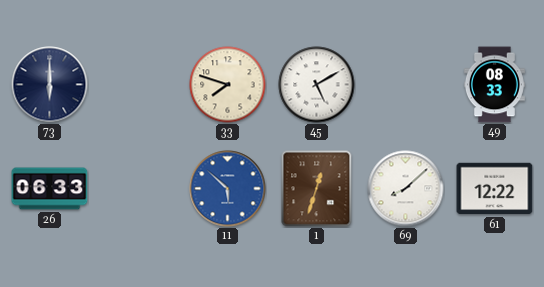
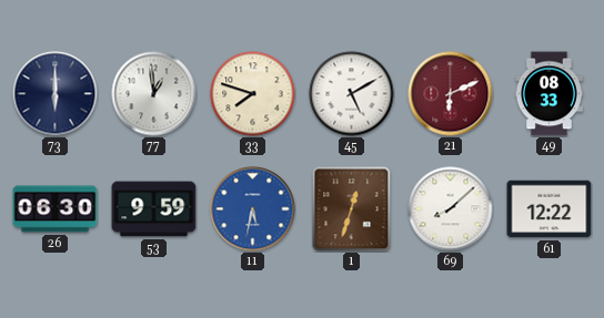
77: none -> 12:59 (154, 94)
21: none -> 6:11 (451, 94)
26: 06:33 -> 06:30 (56, 209)
53: none -> 9:59 (154, 209)
11: 5:52 -> 5:32 (253, 209)
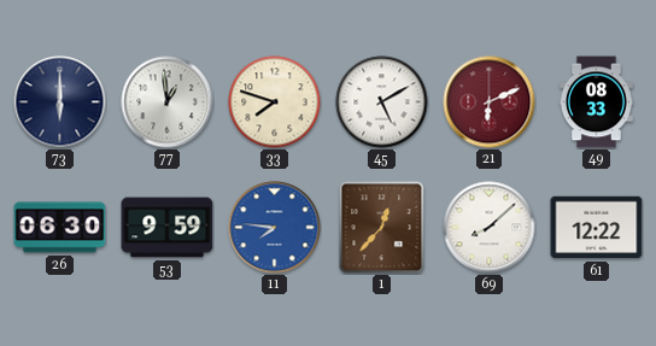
11: 5:32 -> 7:46 (275, 228)
1: 12:33 -> 12:37 (382, 228)
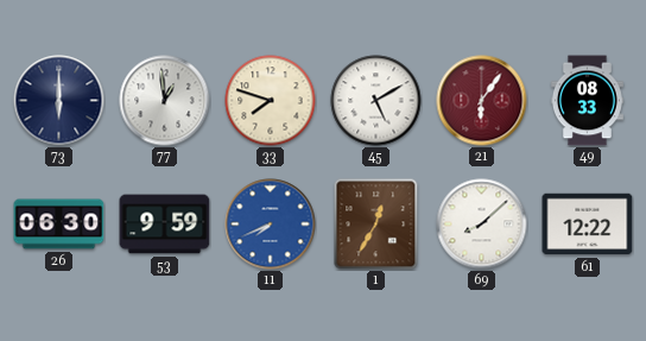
21: 6:11 -> 6:06 (482, 101)
11: 7:46 -> 7:41 (271, 225)
1: 12:37 -> 12:35 (376, 225)
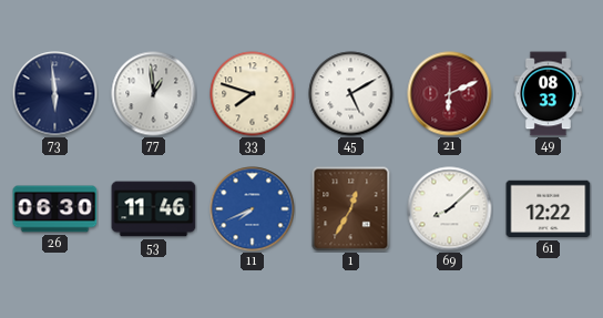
73: 6:00 -> 5:59 (55, 94)
21: 6:06 -> 6:11 (450, 94)
53: 9:59 -> 11:46 (154, 209)
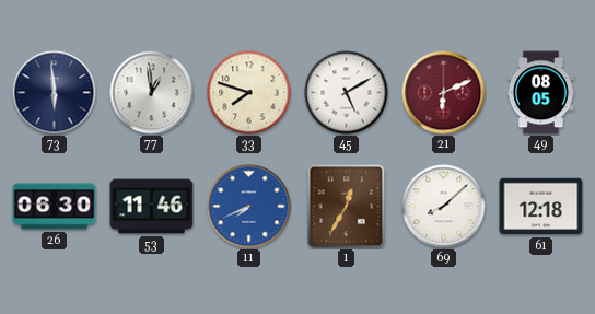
49: 08:33 -> 08:05 (540, 93)
61: 12:22 -> 12:18 (541, 207)
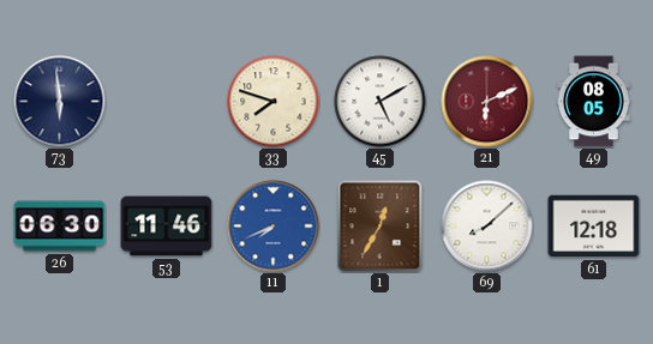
77: 12:59 -> none (152, 93)
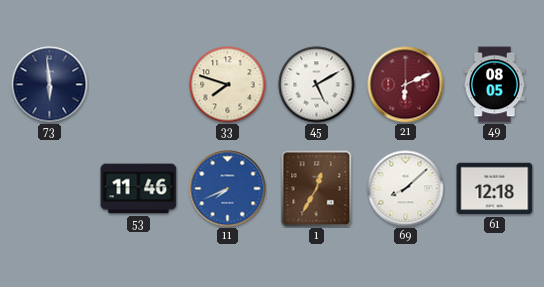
26: 06:30 -> none (60, 227)
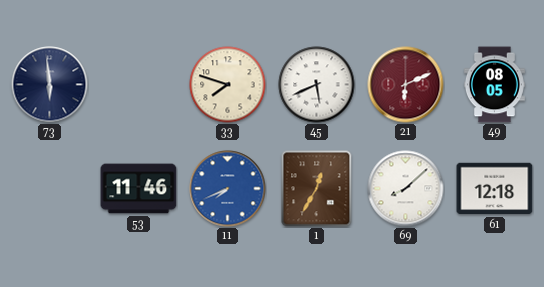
45: 5:10 -> 5:41 (317, 85)
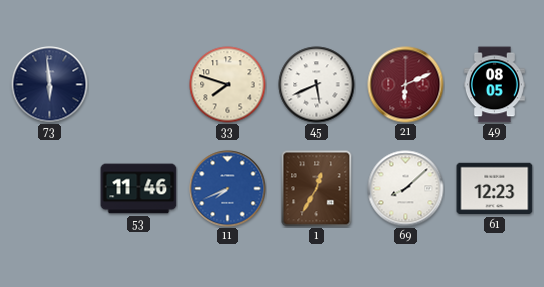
61: 12:18 -> 12:23 (495, 189)
